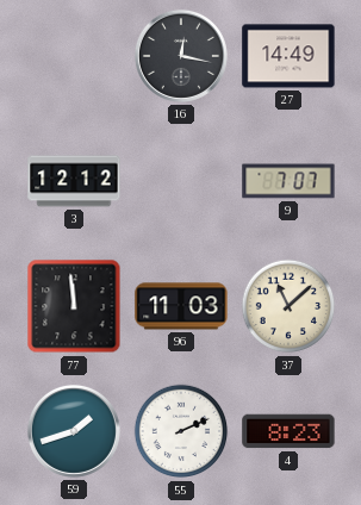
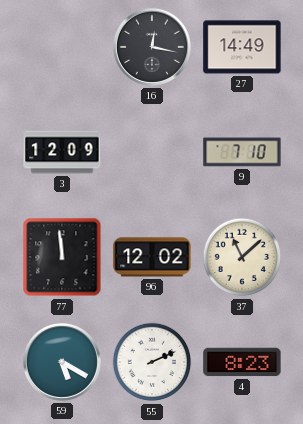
3: 12:12 -> 12:09 (62, 152)
9: 7:07 -> 7:10 (242, 152)
96: 11:03 -> 12:02 (152, 257)
59: 1:42 -> 5:20 (62, 362)
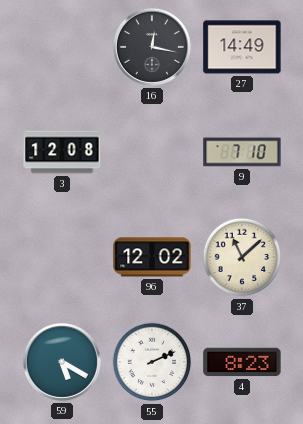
3: 12:09 -> 12:08 (62, 152)
77: 11:59 -> none (62, 257)
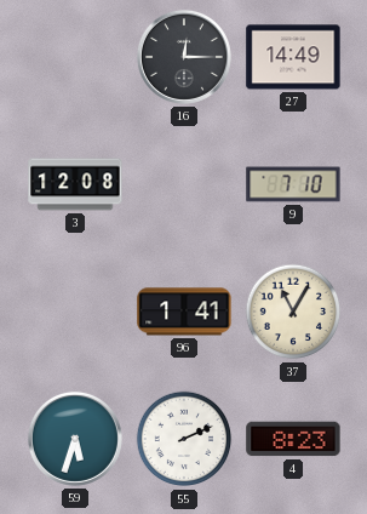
16: 12:17 -> 12:15 (184, 57)
96: 12:02 -> 1:41 (184, 312)
37: 11:08 -> 11:05 (293, 312)
59: 5:20 -> 5:33 (75, 439)
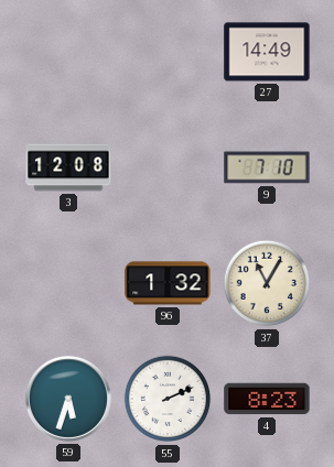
16: 12:15 -> none (184, 57)
96: 1:41 -> 1:32 (168, 283)
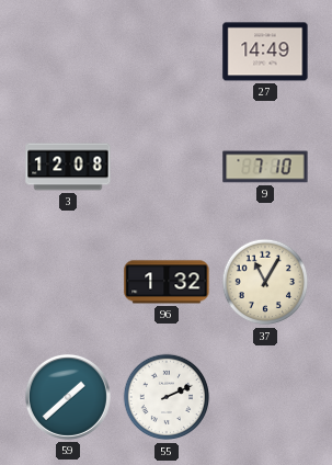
59: 5:33 -> 1:38 (68, 397)
4: 8:23 -> none (267, 399)
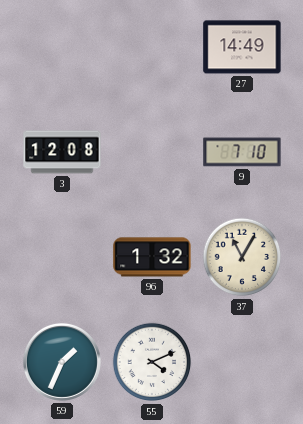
59: 1:38 -> 1:34 (62, 362)
55: 2:11 -> 4:11 (152, 362)
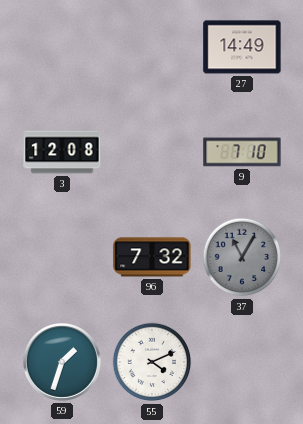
96: 1:32 -> 7:32 (152, 257)
37 dial: cream -> grey (242, 257)
59: 1:34 -> 1:33 (62, 362)
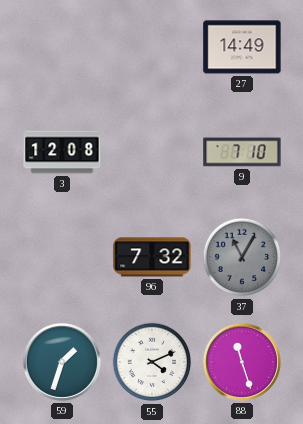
88: none -> 11:27 (242, 362)
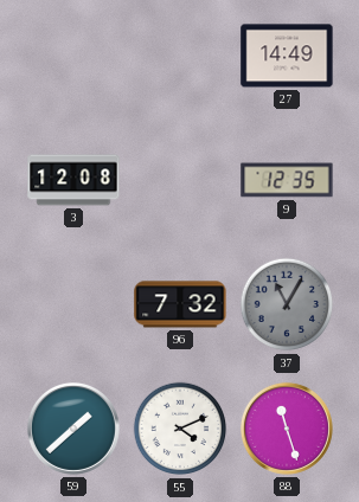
9: 7:10 -> 12:35 (287, 180)
59: 1:33 -> 1:38 (73, 429)
